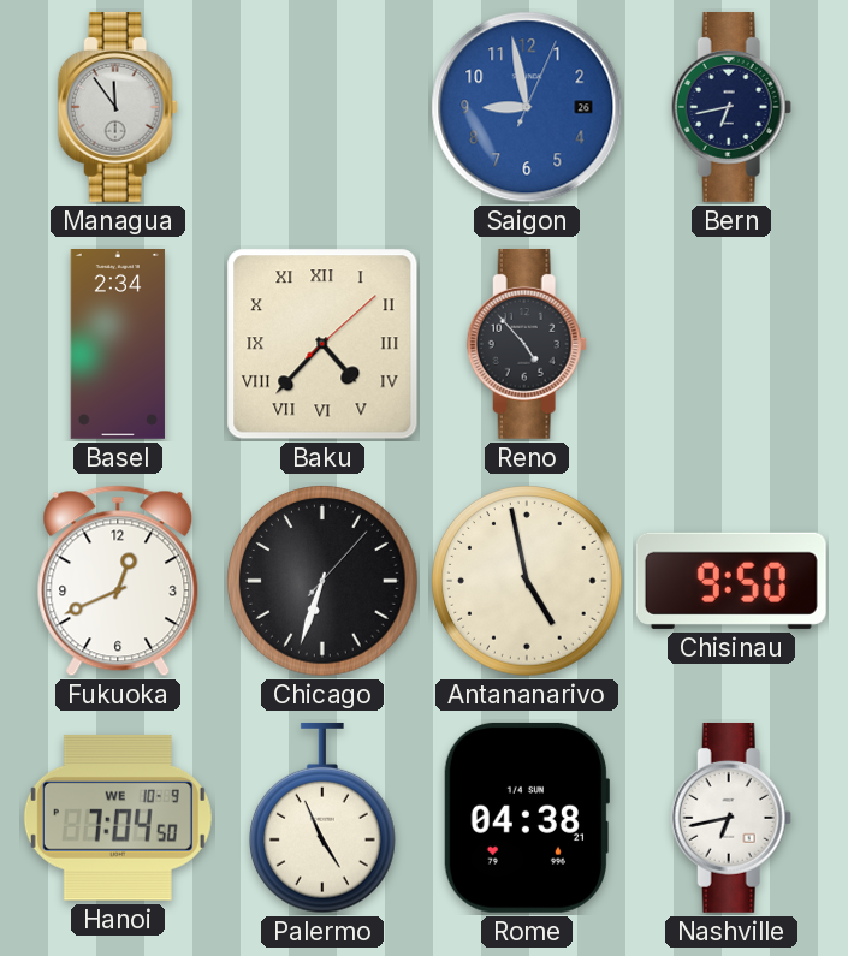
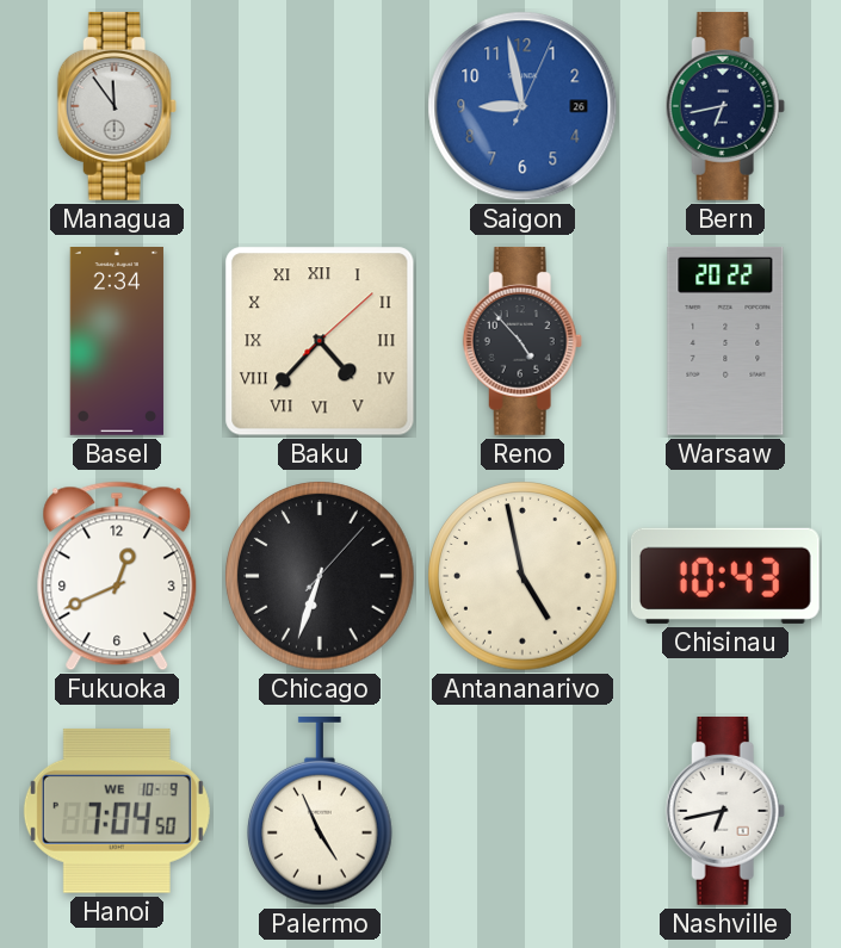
Warsaw: none -> 20:22 (725, 341)
Chisinau: 9:50 -> 10:43 (725, 576)
Rome: 04:38 -> none (526, 818)
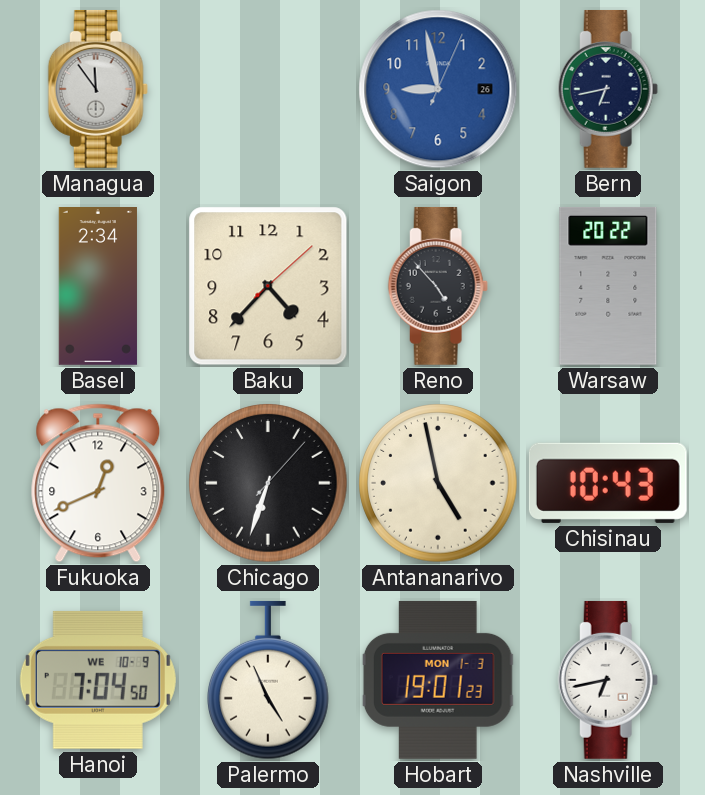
Baku numerals: Roman -> Arabic (268, 286)
Hobart: none -> 19:01 (438, 680)
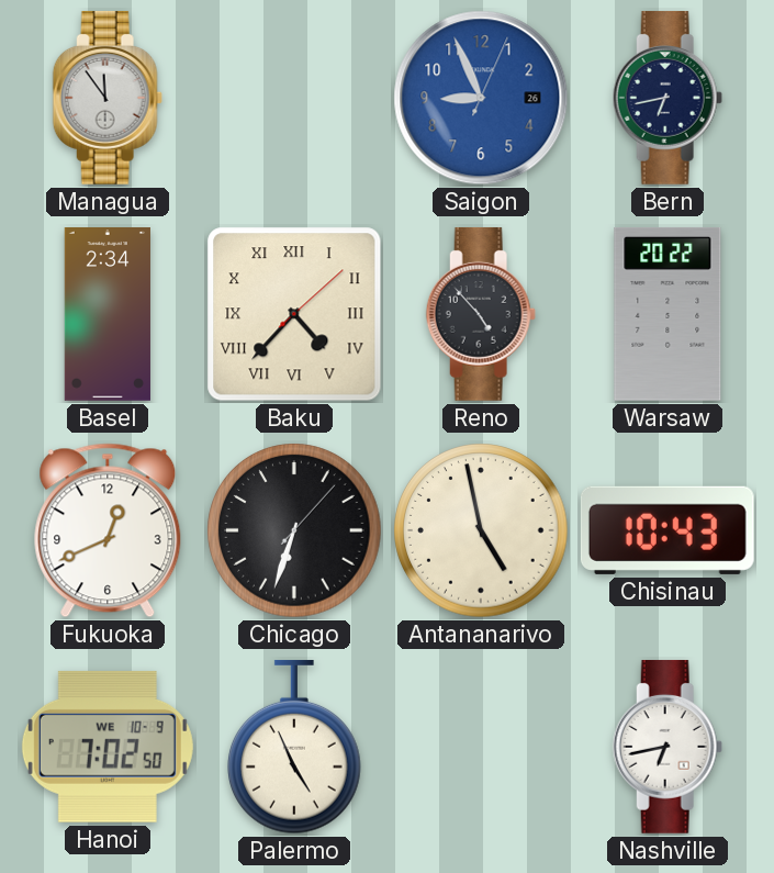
Saigon: 8:58 -> 8:56 (481, 98)
Baku numerals: Arabic -> Roman (294, 314)
Hanoi: 7:04 -> 7:02 (108, 747)
Hobart: 19:01 -> none (438, 680)
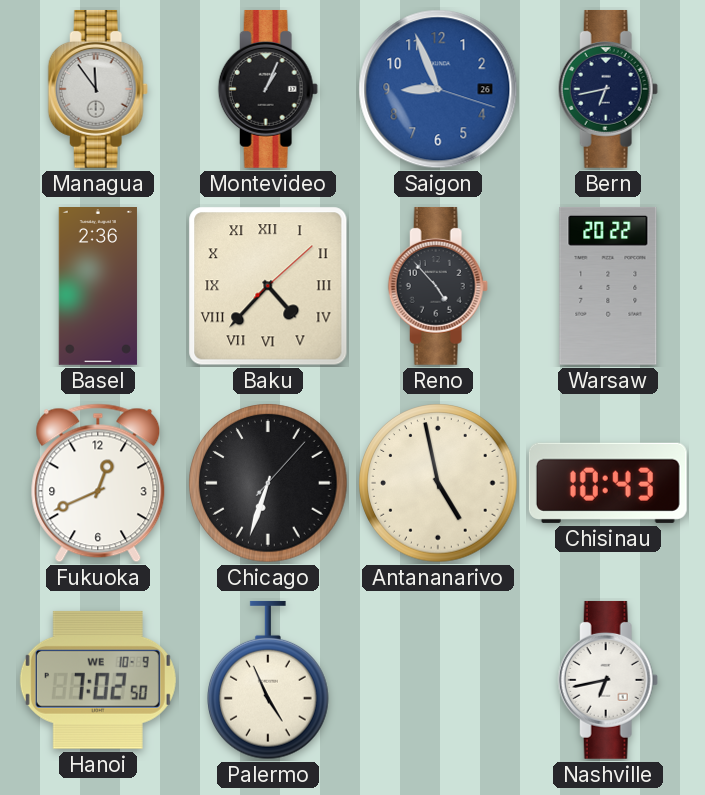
Montevideo: none -> 1:04 (268, 89)
Saigon: 8:56:04 -> 8:56:18 (438, 89)
Basel: 2:34 -> 2:36 (98, 287)
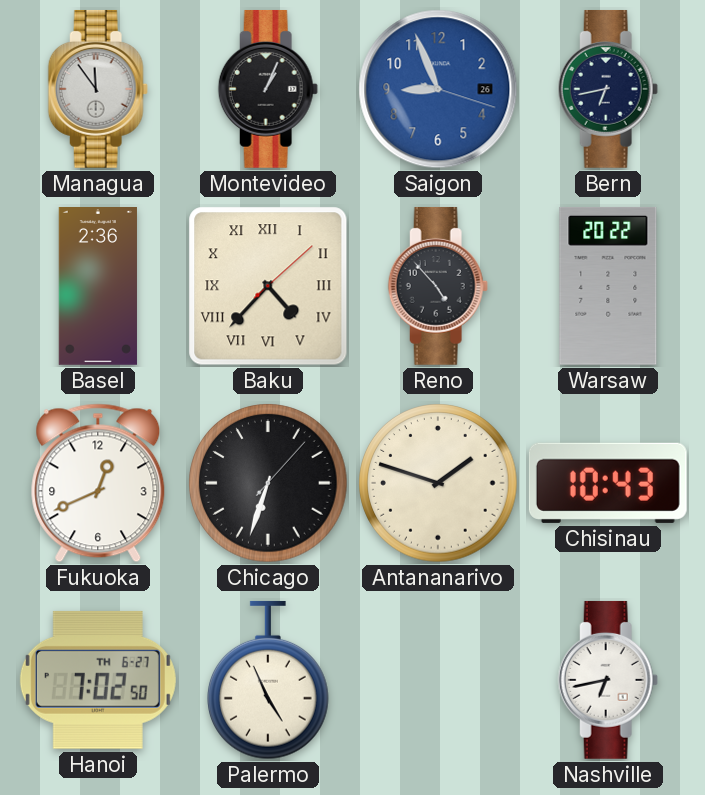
Antananarivo: 4:58 -> 1:48 (438, 483)
Hanoi date: WE 10-9 -> TH 6-27 (98, 680)
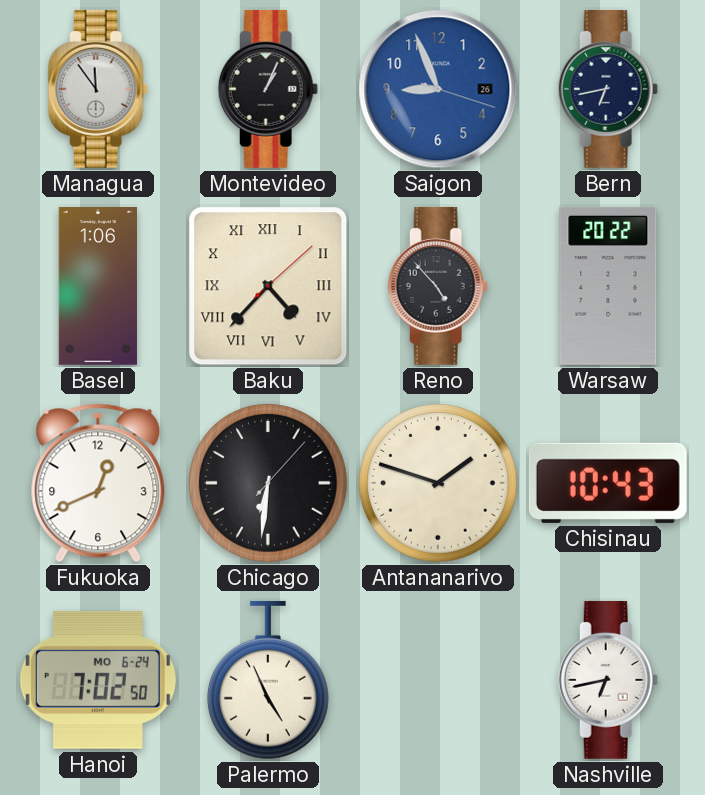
Basel: 2:36 -> 1:06 (98, 287)
Chicago: 6:33 -> 6:31 (268, 483)
Hanoi date: TH 6-27 -> MO 6-24 (98, 680)
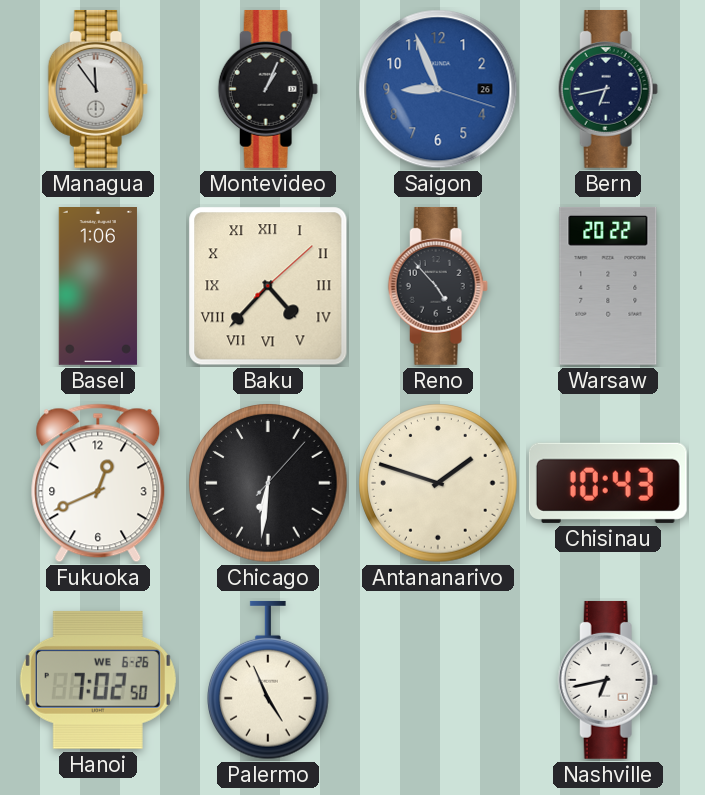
Hanoi date: MO 6-24 -> WE 6-26 (98, 680)
